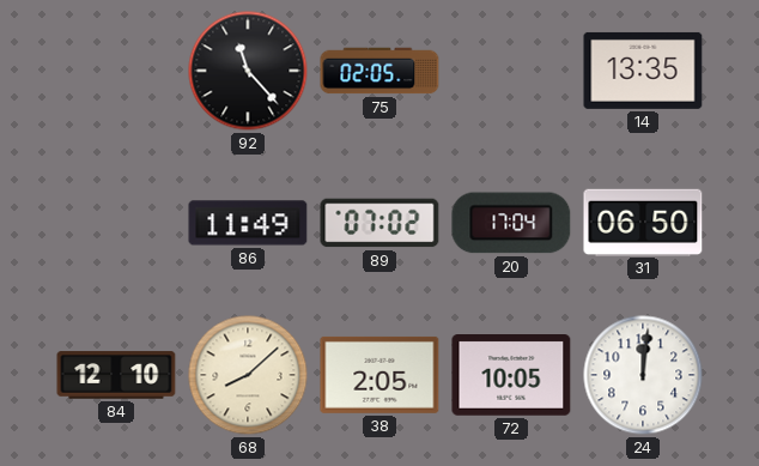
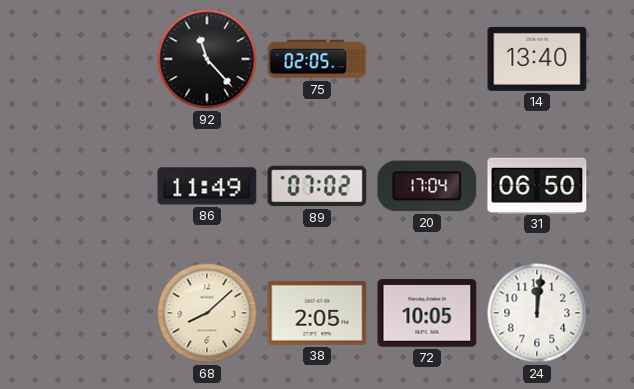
14: 13:35 -> 13:40 (537, 59)
84: 12:10 -> none (116, 375)
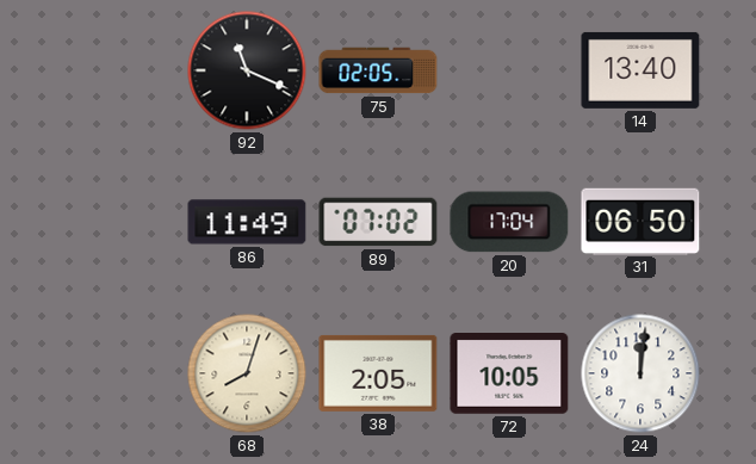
92: 11:23 -> 11:19 (247, 70)
68: 8:08 -> 8:03 (247, 373)
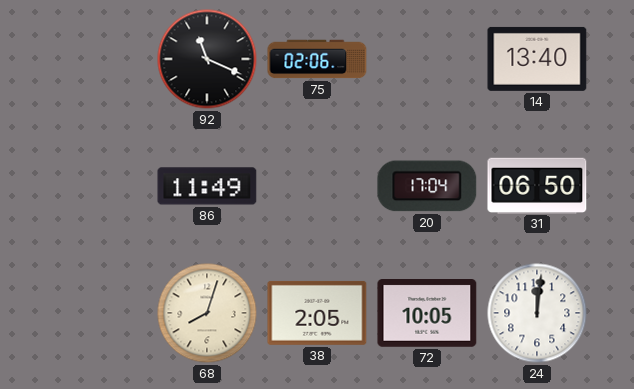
75: 02:05 -> 02:06 (317, 59)
89: 07:02 -> none (378, 222)
